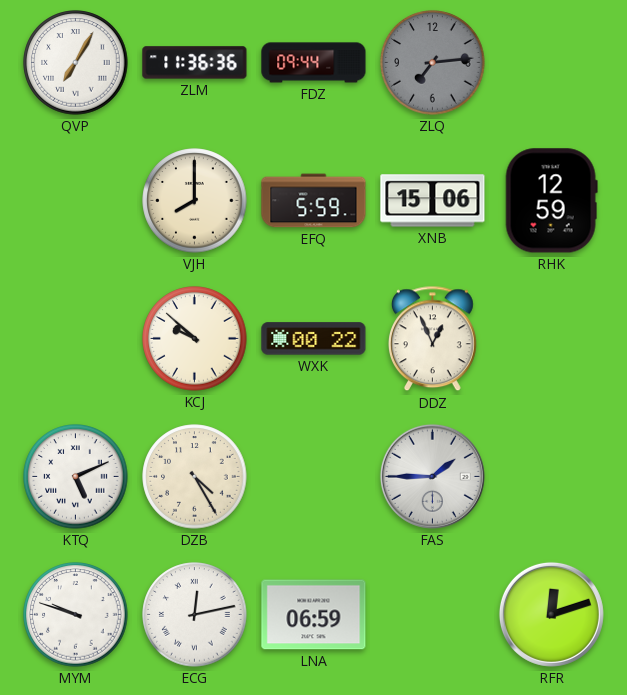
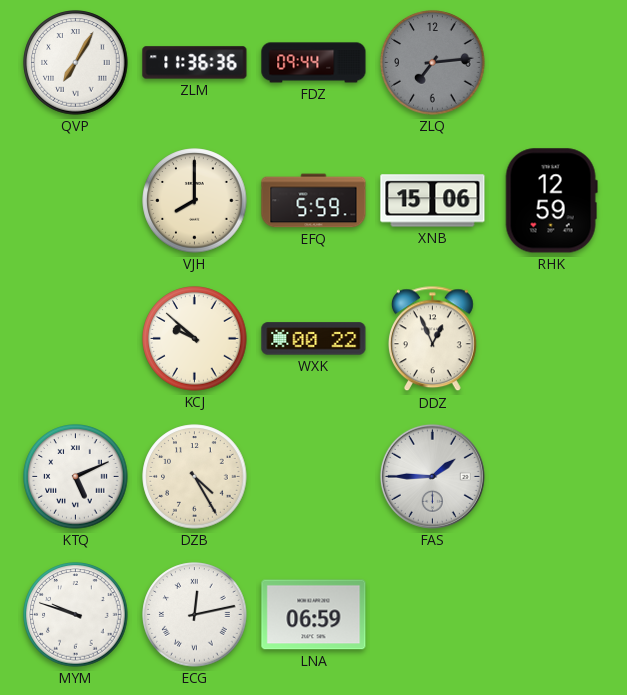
RFR: 12:12 -> none (551, 614)
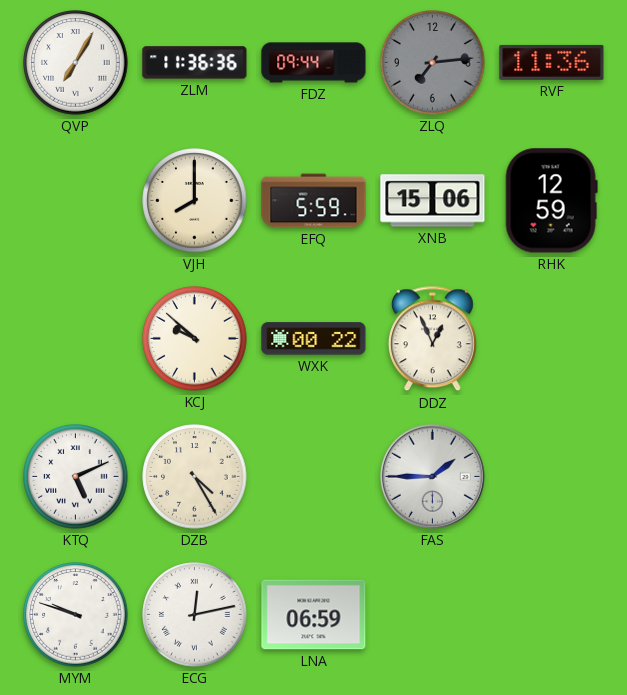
RVF: none -> 11:36 (552, 62)
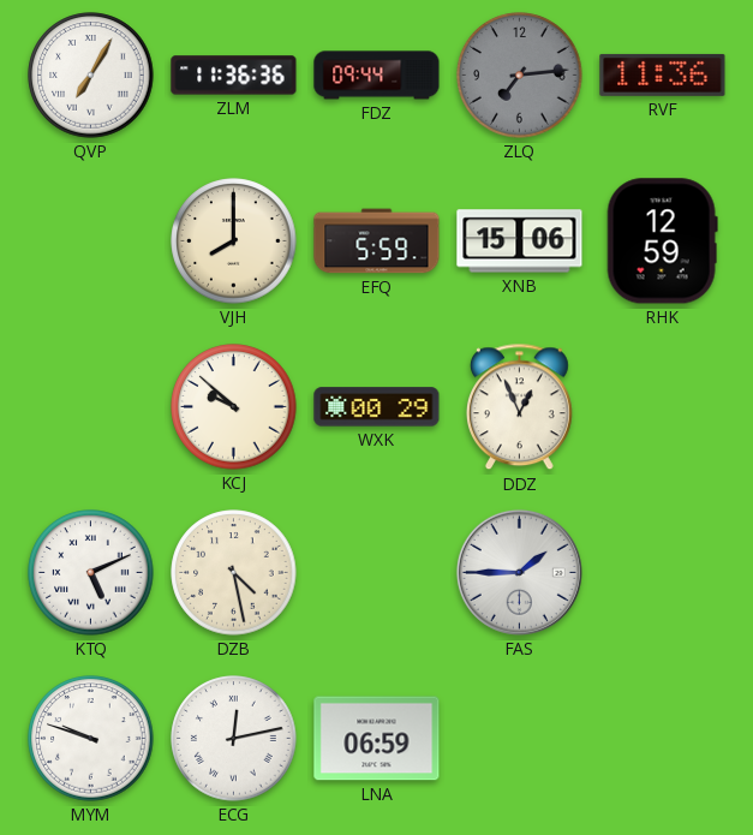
WXK: 00:22 -> 00:29 (377, 407)
DZB: 4:25 -> 4:28 (234, 573)
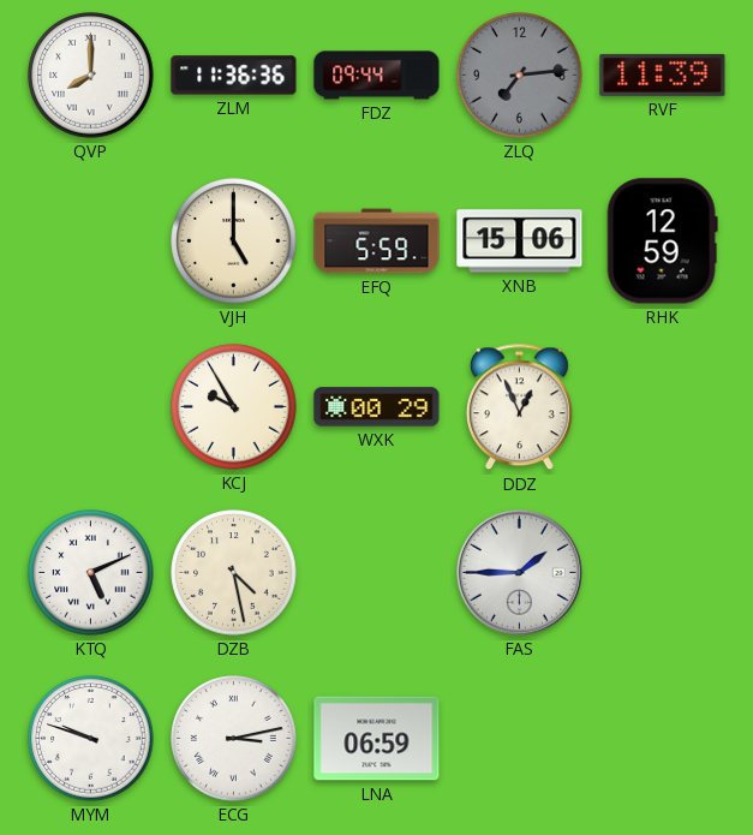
QVP: 7:05 -> 8:00 (91, 76)
RVF: 11:36 -> 11:39 (663, 74)
VJH: 8:00 -> 5:00 (234, 241)
KCJ: 9:52 -> 9:55 (234, 407)
ECG: 12:13 -> 3:13 (234, 739)
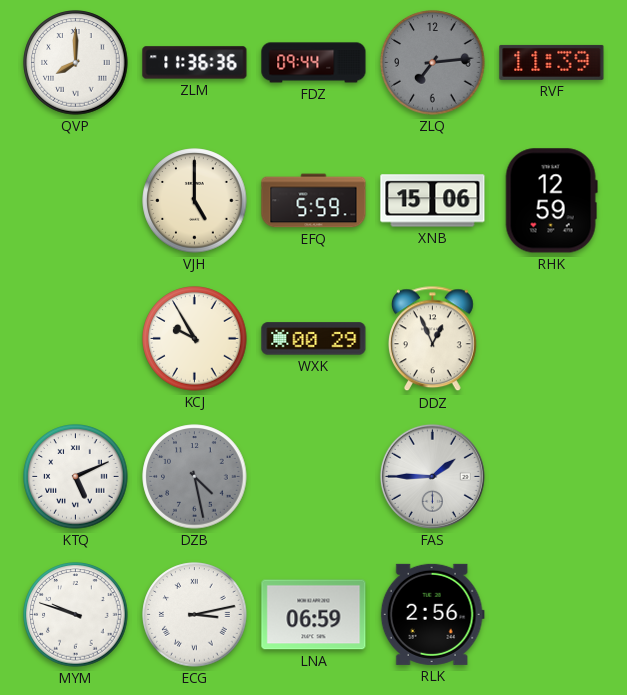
DZB dial: cream -> grey (195, 477)
RLK: none -> 2:56 (432, 614)
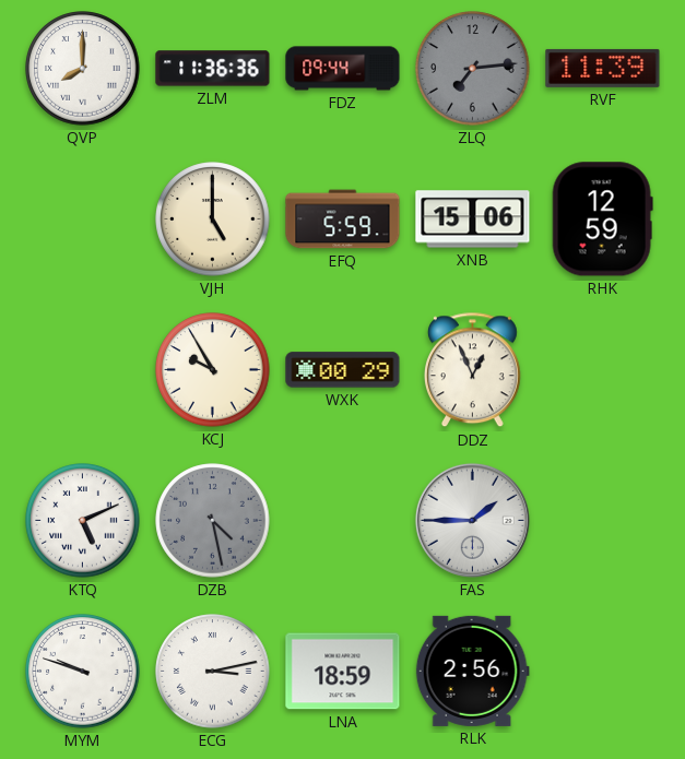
LNA: 06:59 -> 18:59 (343, 672)
